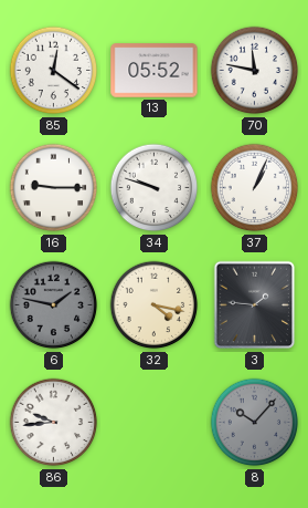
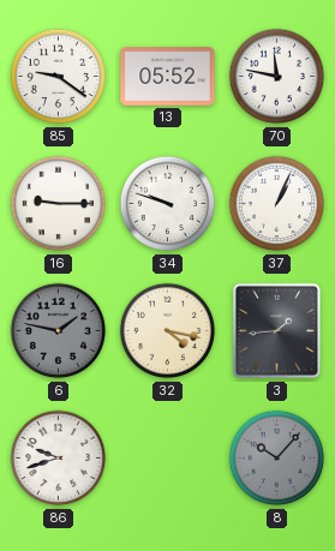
85: 12:21 -> 9:21 (59, 77)
3: 1:46 -> 1:44 (277, 331)
86: 9:44 -> 9:42 (59, 459)
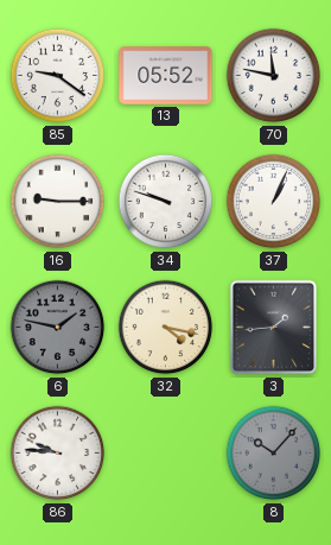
86: 9:42 -> 9:46 (58, 454)
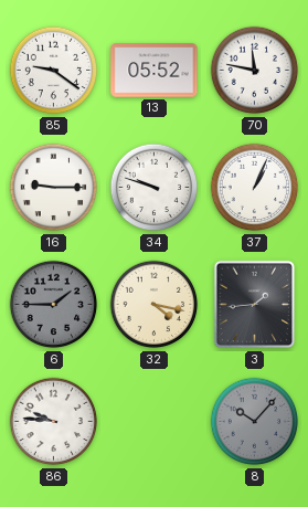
6: 1:47 -> 1:45 (54, 305)
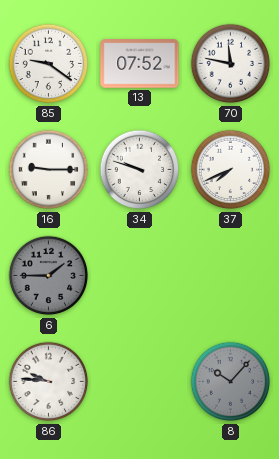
13: 05:52 -> 07:52 (140, 64)
37: 1:04 -> 7:41 (231, 170)
32: 4:17 -> none (155, 305)
3: 1:44 -> none (255, 305)
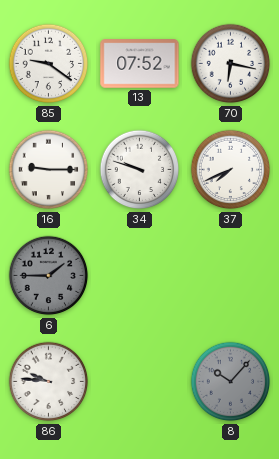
70: 11:47 -> 6:17 (231, 64)
